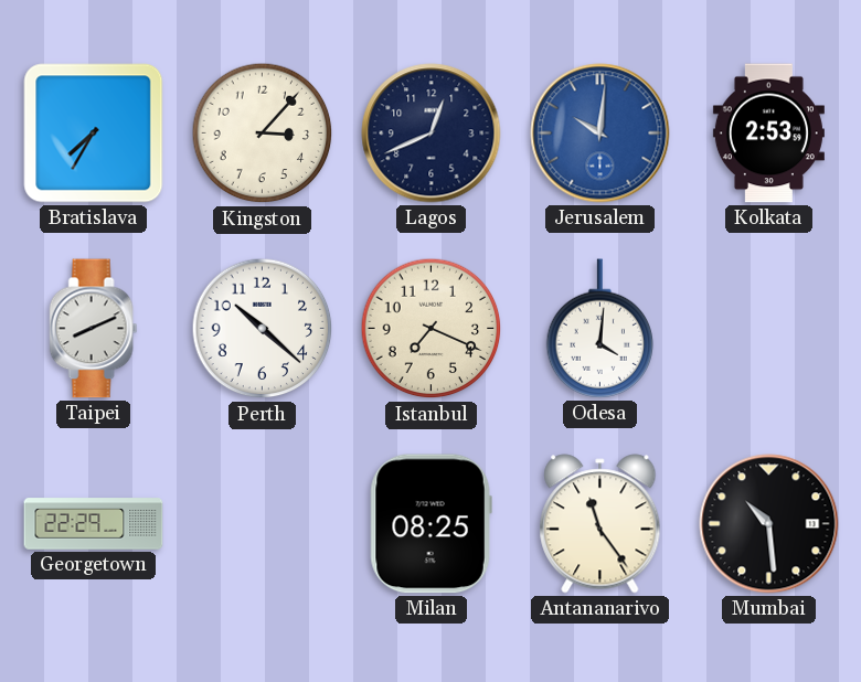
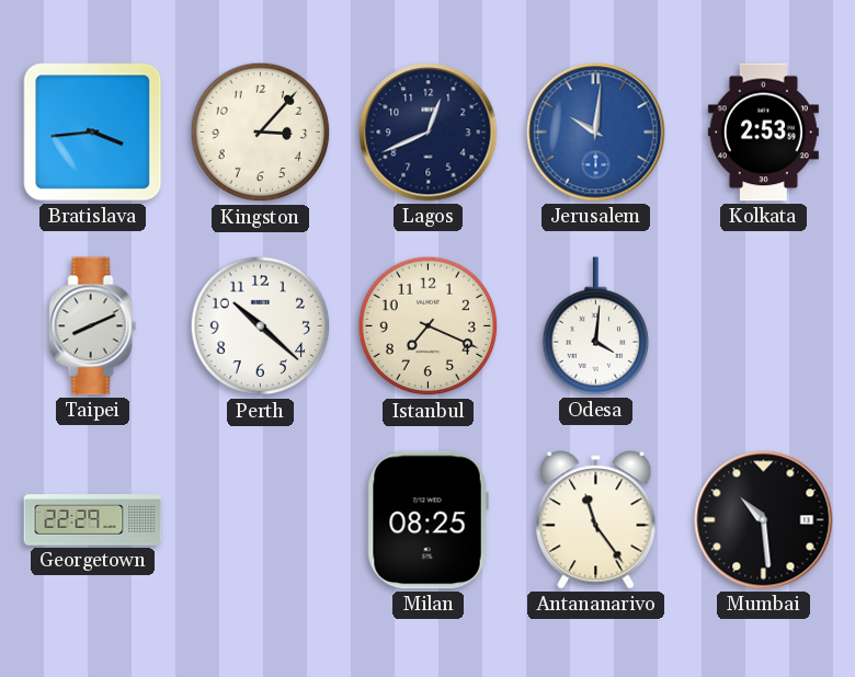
Bratislava: 7:35 -> 3:44 (93, 133)
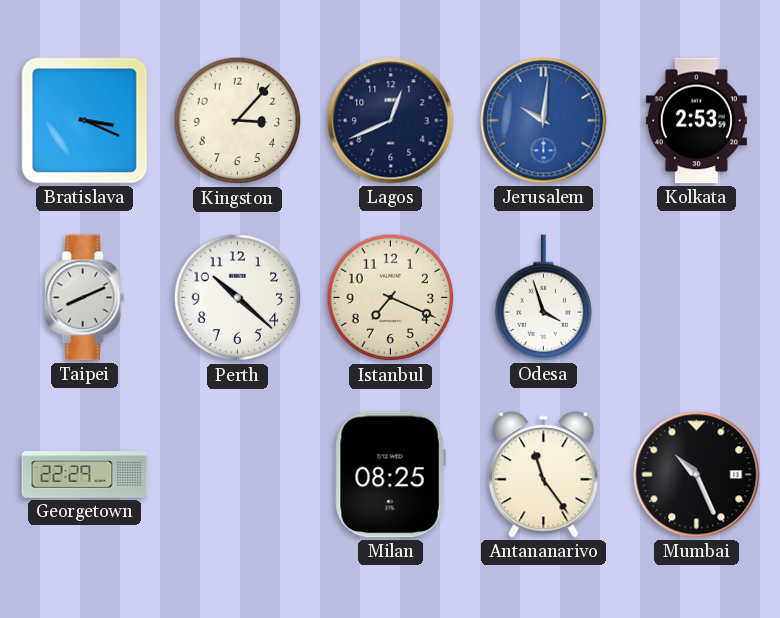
Bratislava: 3:44 -> 3:19 (85, 121)
Odesa: 4:01 -> 3:57 (544, 298)
Mumbai: 10:29 -> 10:26 (697, 475)
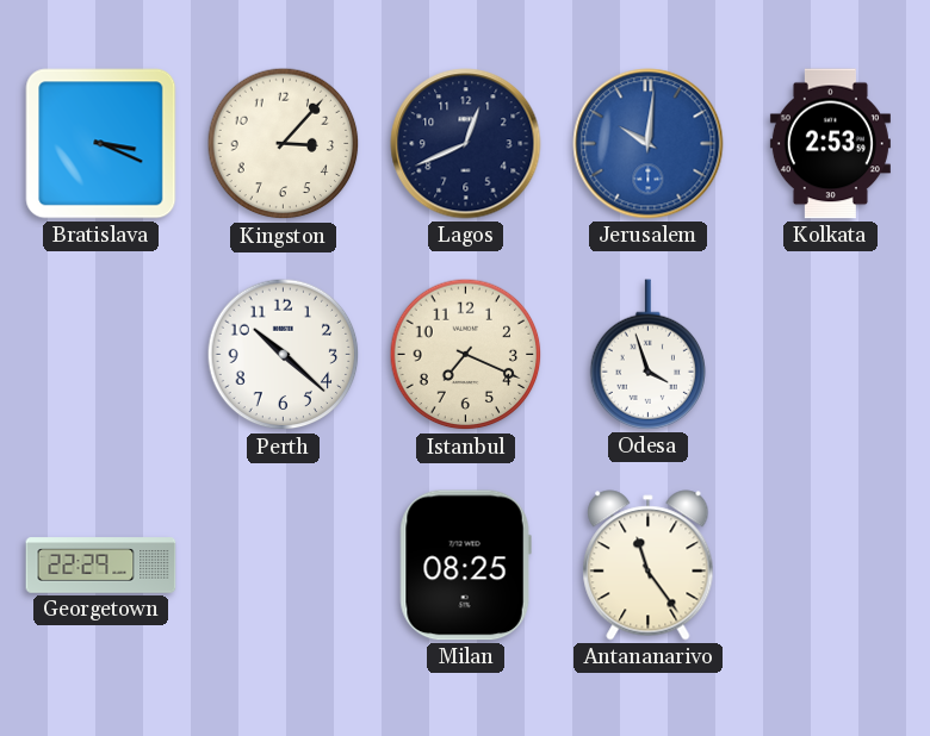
Taipei: 8:11 -> none (85, 298)
Mumbai: 10:26 -> none (697, 475)
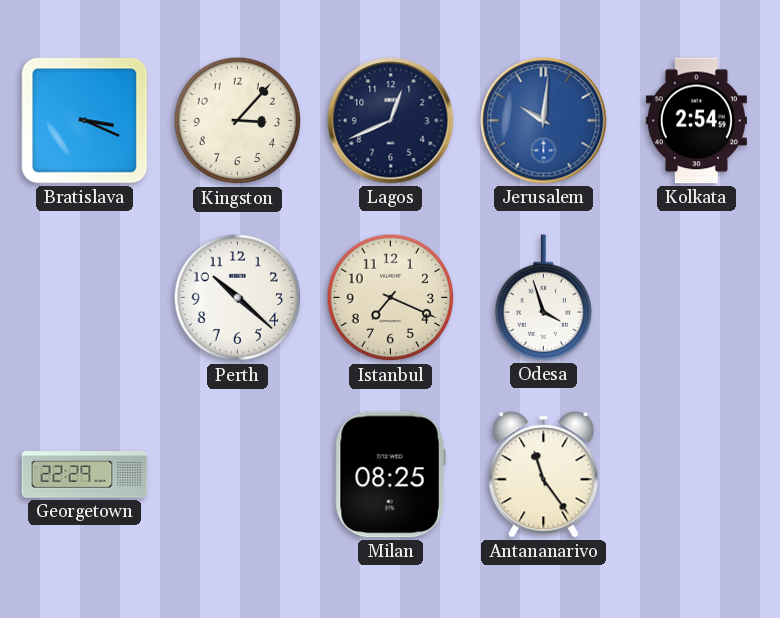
Kolkata: 2:53 -> 2:54 (696, 121)
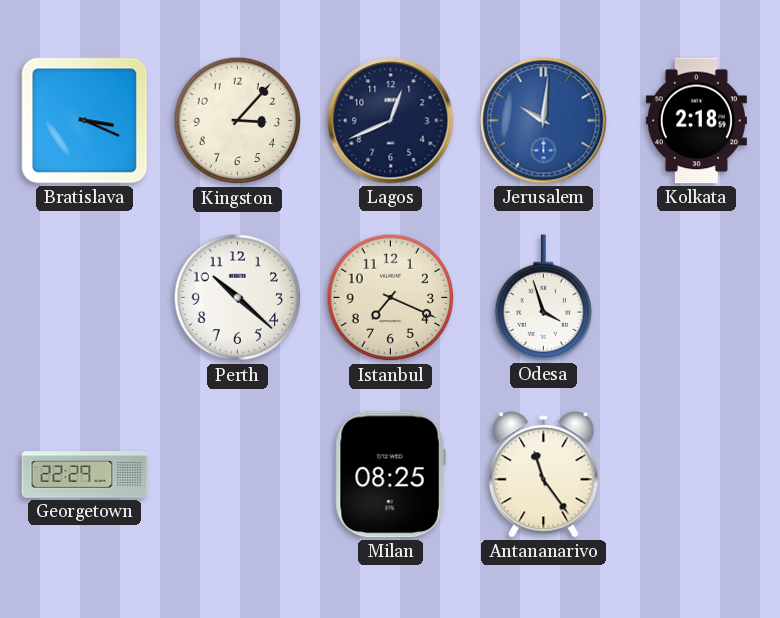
Kolkata: 2:54 -> 2:18 (696, 121)
